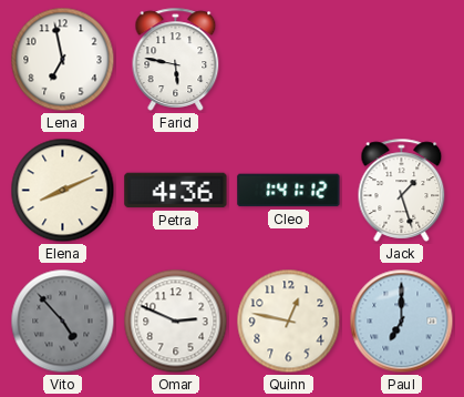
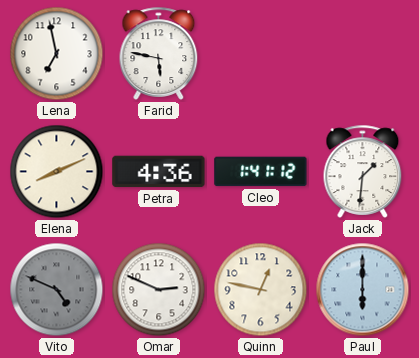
Jack: 1:27 -> 1:31 (363, 171)
Vito: 4:53 -> 4:49 (57, 290)
Paul: 7:00 -> 6:00 (363, 290)
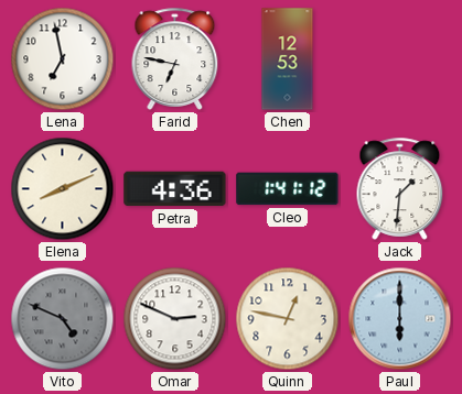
Farid: 5:47 -> 6:47 (175, 58)
Chen: none -> 12:53 (288, 59)
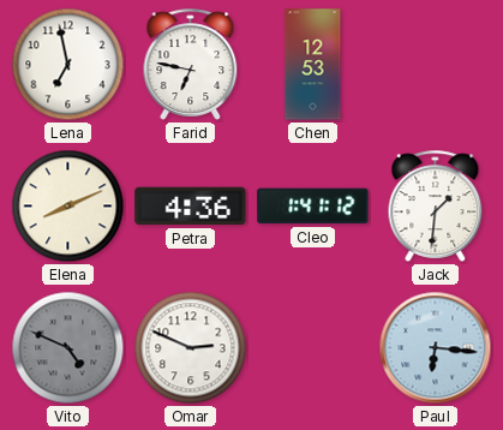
Quinn: 12:47 -> none (288, 319)
Paul: 6:00 -> 6:16 (436, 348)
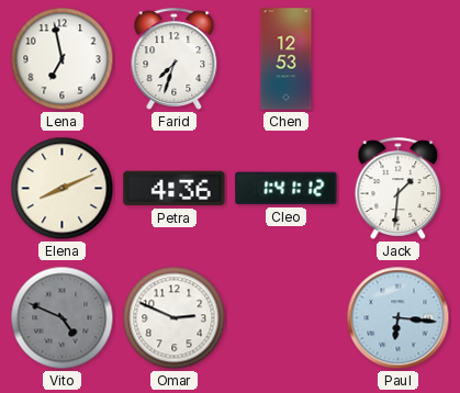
Farid: 6:47 -> 7:33 (175, 58)
